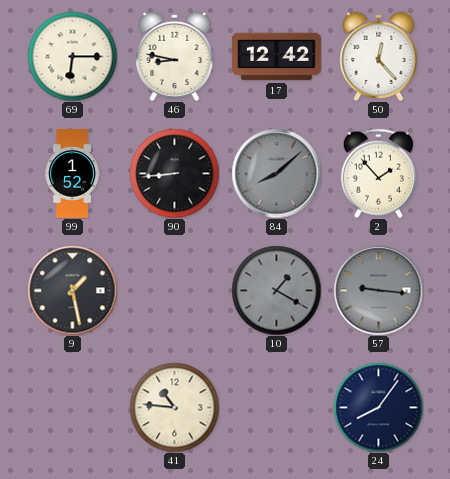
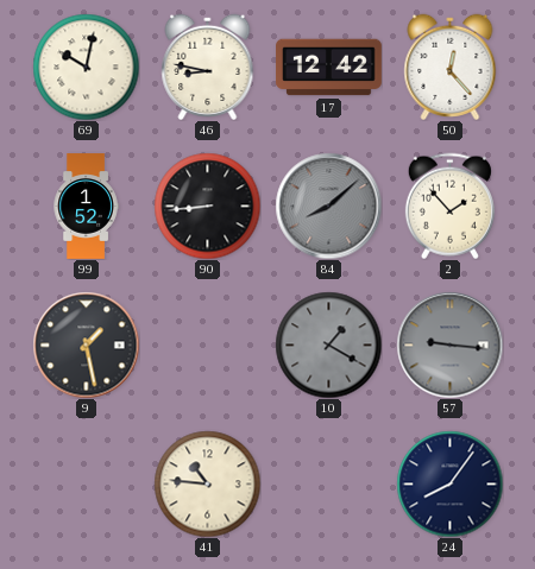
69: 6:15 -> 10:02 (86, 67)
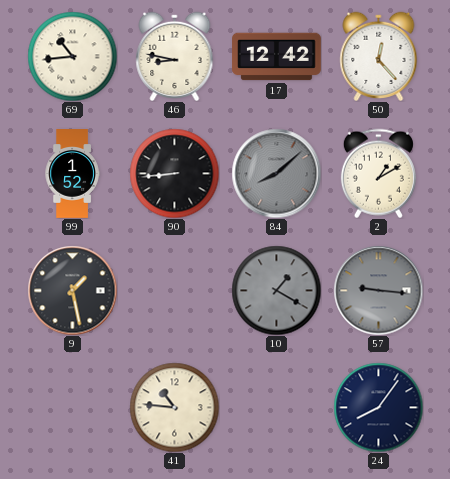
69: 10:02 -> 10:44 (72, 56)
2: 1:53 -> 1:10 (378, 173)
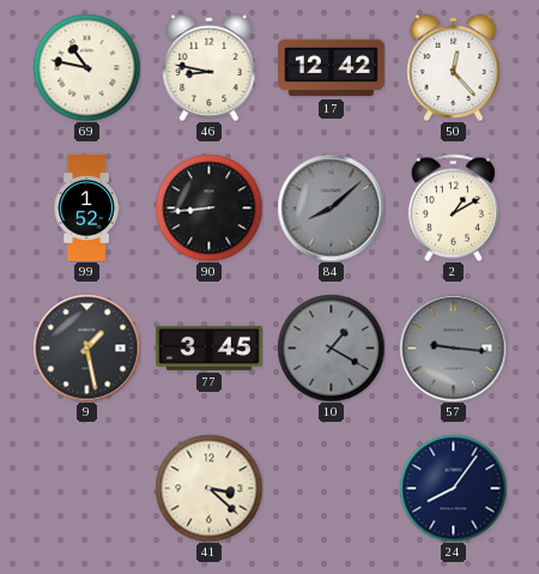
69: 10:44 -> 10:47 (86, 67)
77: none -> 3:45 (210, 348)
41: 10:46 -> 3:22 (208, 488)
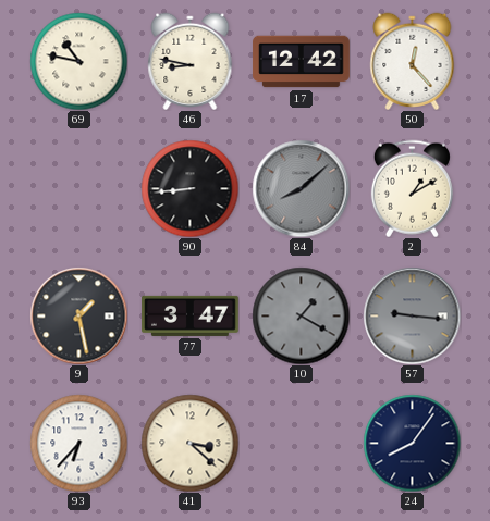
99: 1:52 -> none (86, 209)
77: 3:45 -> 3:47 (191, 315)
93: none -> 6:37 (78, 443)
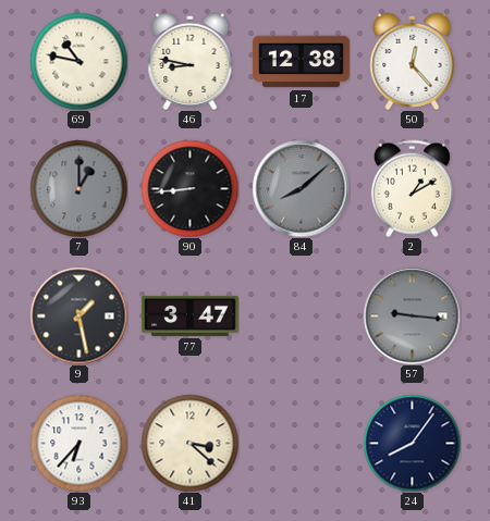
17: 12:42 -> 12:38 (302, 62)
7: none -> 1:00 (78, 188)
10: 1:20 -> none (301, 315)
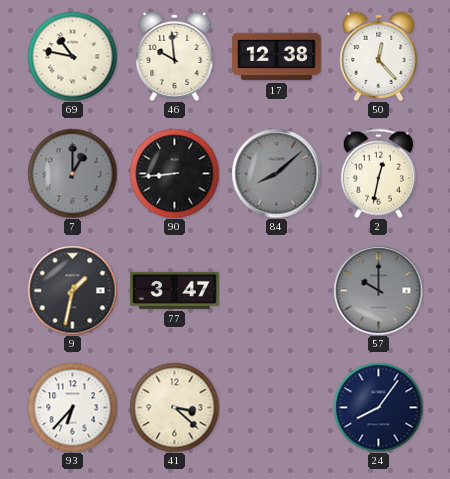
46: 8:47 -> 9:59 (175, 56)
2: 1:10 -> 12:32 (378, 173)
9: 1:28 -> 1:32 (72, 290)
57: 9:16 -> 10:00 (378, 290)
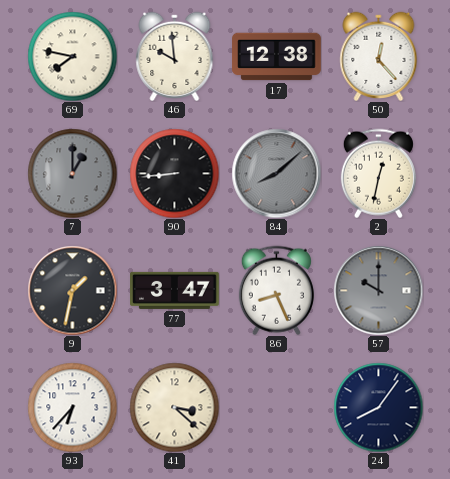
69: 10:47 -> 7:47 (72, 56)
86: none -> 8:26 (276, 290)
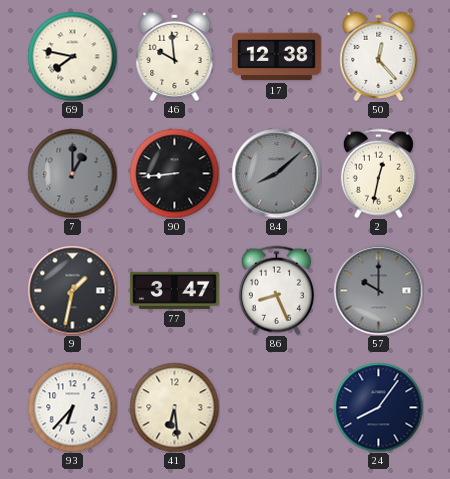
41: 3:22 -> 6:29 (174, 407)
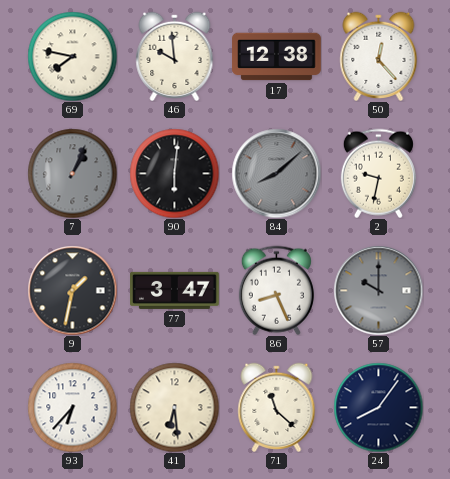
7: 1:00 -> 1:04 (72, 173)
90: 8:44 -> 6:01 (174, 173)
2: 12:32 -> 9:32 (378, 173)
71: none -> 11:22 (277, 407)
